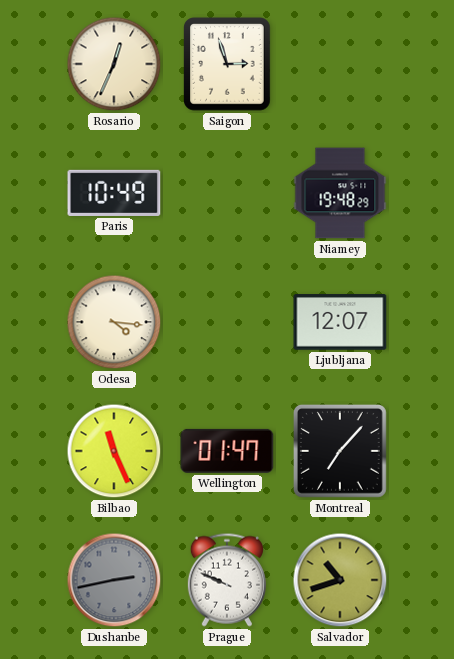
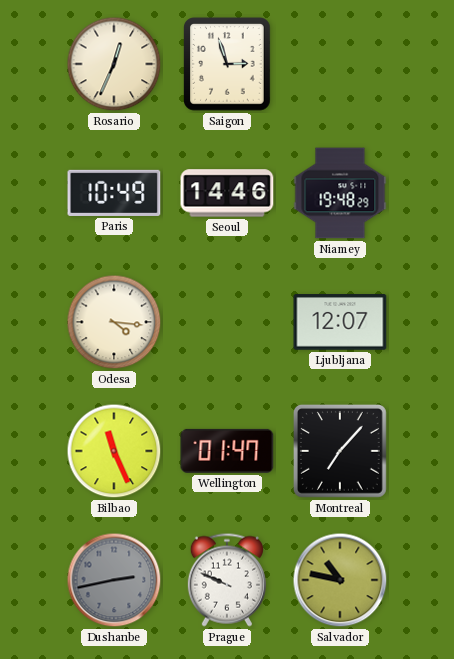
Seoul: none -> 14:46 (227, 193)
Salvador: 10:42 -> 10:47 (340, 580)
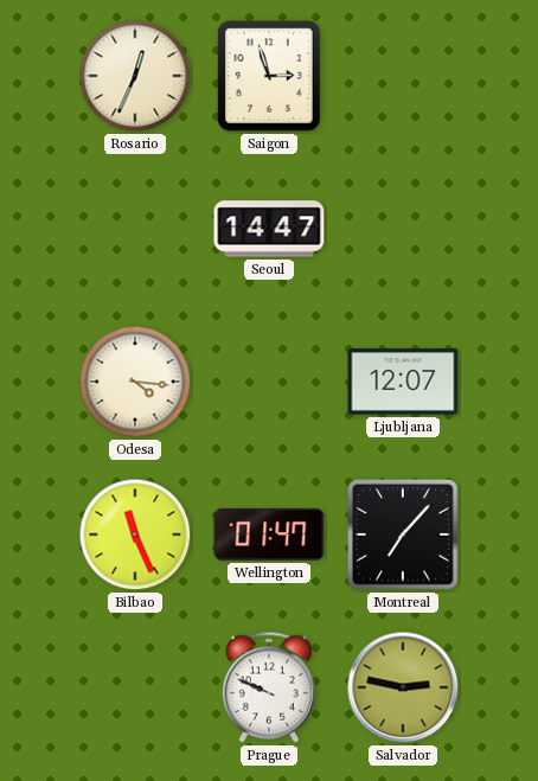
Paris: 10:49 -> none (114, 193)
Seoul: 14:46 -> 14:47 (269, 229)
Niamey: 19:48 -> none (340, 193)
Dushanbe: 2:43 -> none (114, 580)
Salvador: 10:47 -> 2:47 (403, 687)
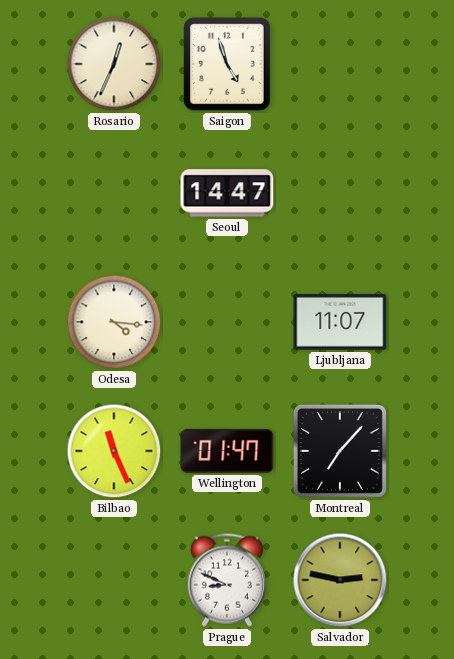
Saigon: 2:57 -> 4:57 (227, 64)
Ljubljana: 12:07 -> 11:07 (340, 322)
Prague: 9:49 -> 8:49 (227, 580)
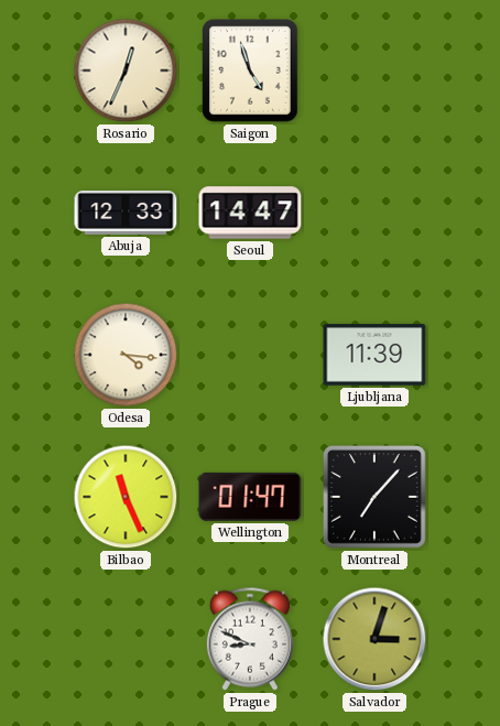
Abuja: none -> 12:33 (126, 214)
Ljubljana: 11:07 -> 11:39 (374, 355)
Salvador: 2:47 -> 3:03 (374, 639)
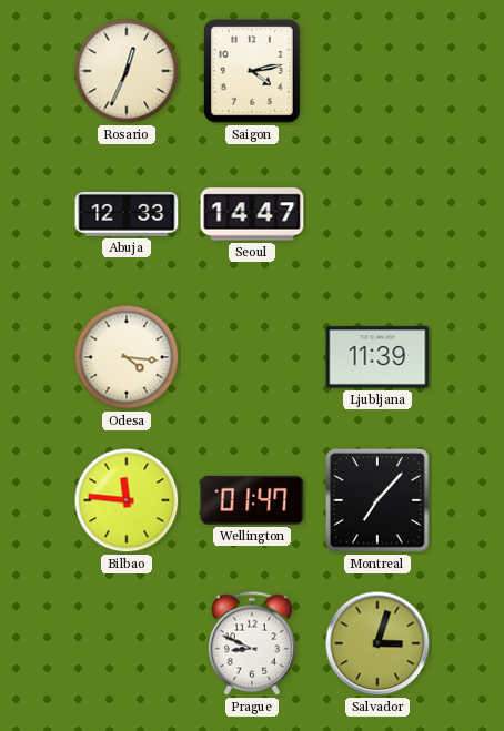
Saigon: 4:57 -> 4:13 (252, 71)
Bilbao: 11:26 -> 11:46 (127, 500)
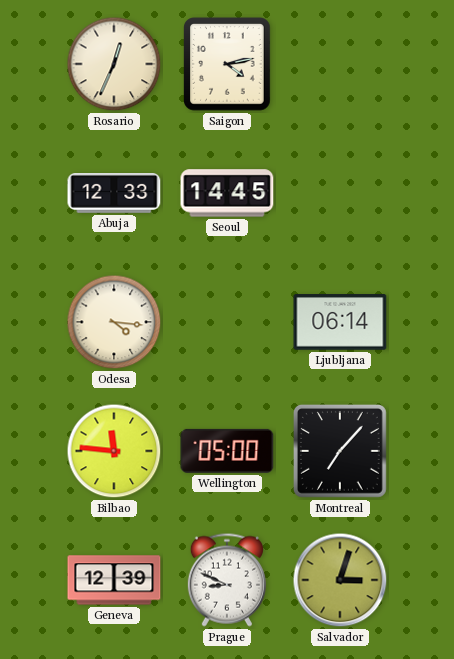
Seoul: 14:47 -> 14:45 (227, 193)
Ljubljana: 11:39 -> 06:14 (340, 322)
Wellington: 01:47 -> 05:00 (227, 451)
Geneva: none -> 12:39 (114, 580)
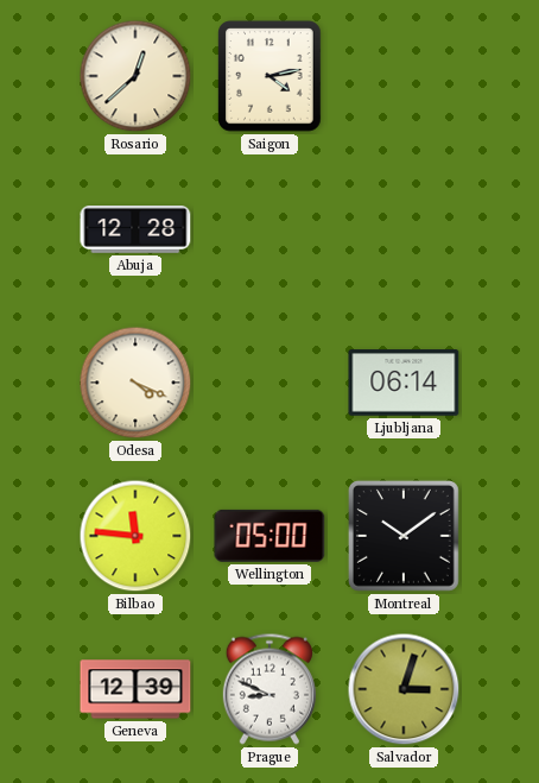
Rosario: 12:34 -> 12:38 (135, 76)
Abuja: 12:33 -> 12:28 (135, 231)
Seoul: 14:45 -> none (227, 193)
Odesa: 4:16 -> 4:19 (135, 383)
Montreal: 7:07 -> 10:09 (404, 536)
